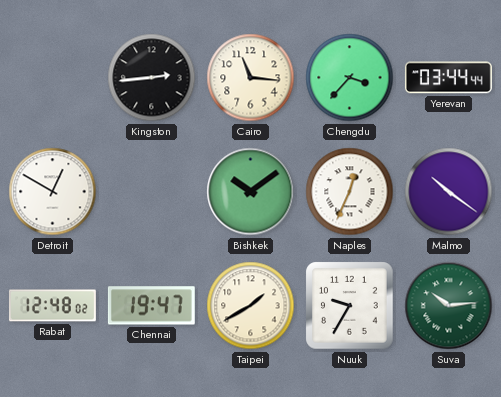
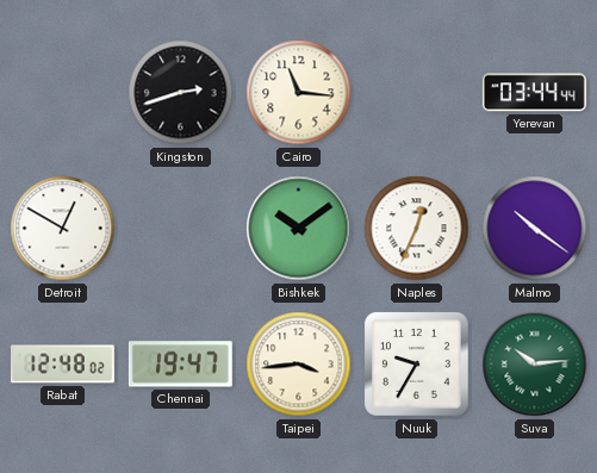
Kingston: 2:44 -> 2:42 (181, 93)
Chengdu: 3:37 -> none (350, 78)
Taipei: 1:40 -> 3:44 (299, 365)
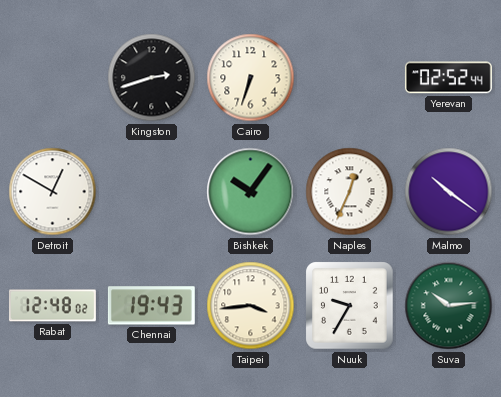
Cairo: 11:16 -> 6:33 (251, 78)
Yerevan: 03:44 -> 02:52 (448, 78)
Bishkek: 10:09 -> 10:06 (251, 192)
Chennai: 19:47 -> 19:43 (151, 306)
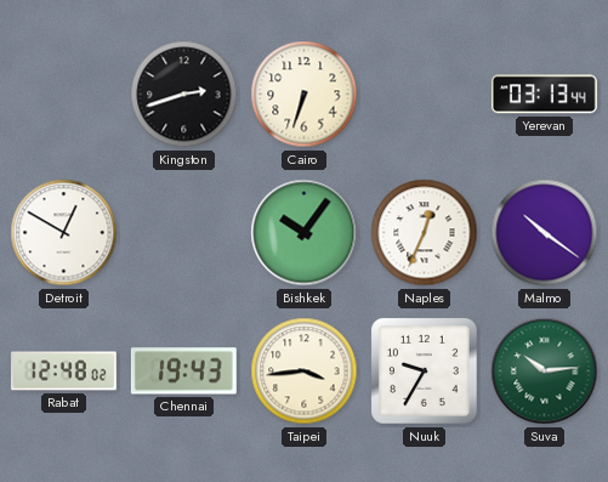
Yerevan: 02:52 -> 03:13 (544, 95)
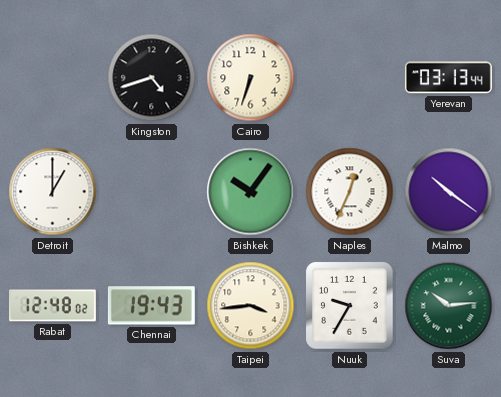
Kingston: 2:42 -> 4:42 (152, 78)
Detroit: 12:50 -> 1:00 (53, 192)
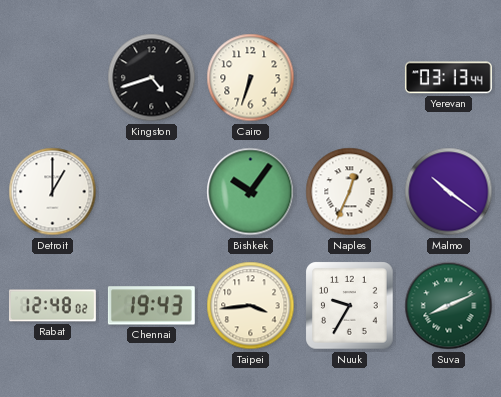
Suva: 10:14 -> 8:11 (449, 306)
